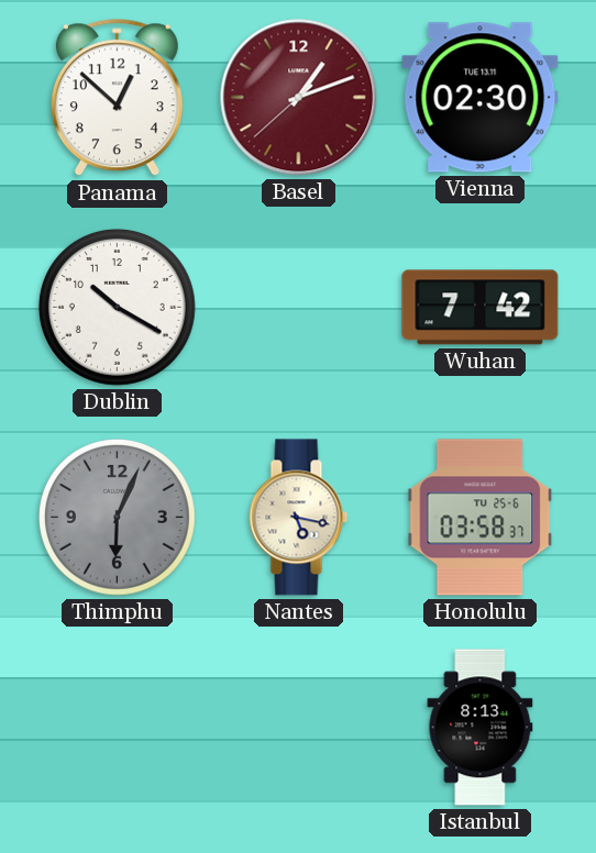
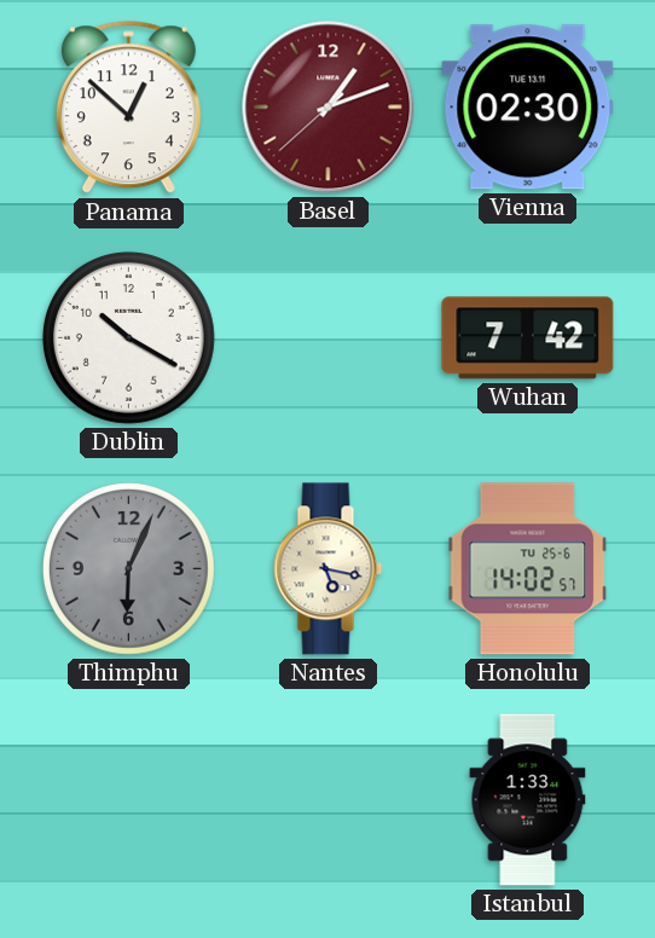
Honolulu: 03:58 -> 14:02 (528, 569)
Istanbul: 8:13 -> 1:33 (528, 800)
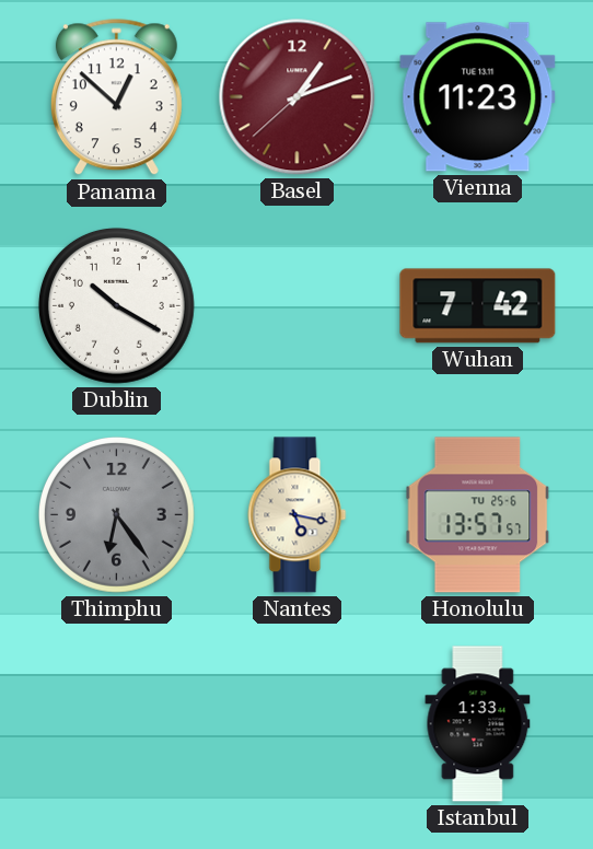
Vienna: 02:30 -> 11:23 (478, 97)
Thimphu: 6:04 -> 6:24 (116, 514)
Honolulu: 14:02 -> 13:57 (478, 515)
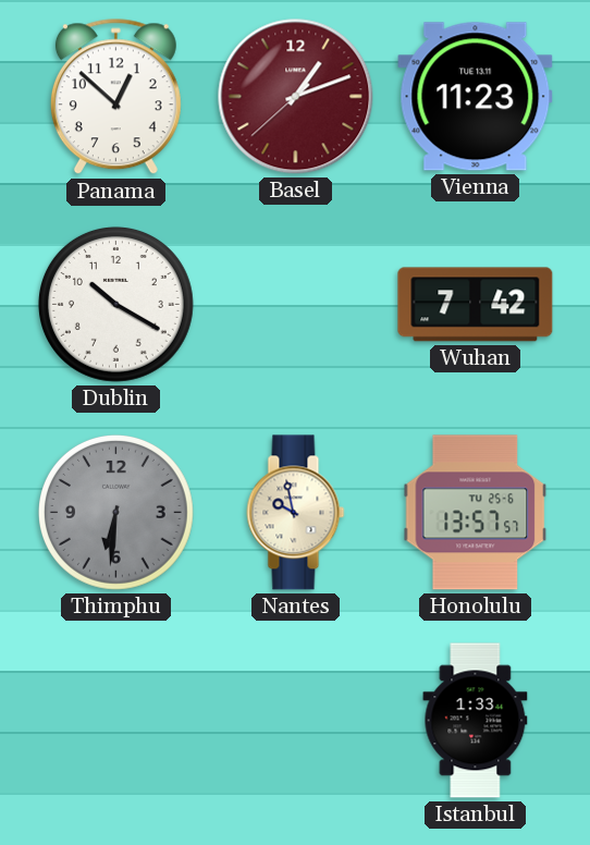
Thimphu: 6:24 -> 6:31 (115, 512)
Nantes: 5:17 -> 9:58 (296, 513)
